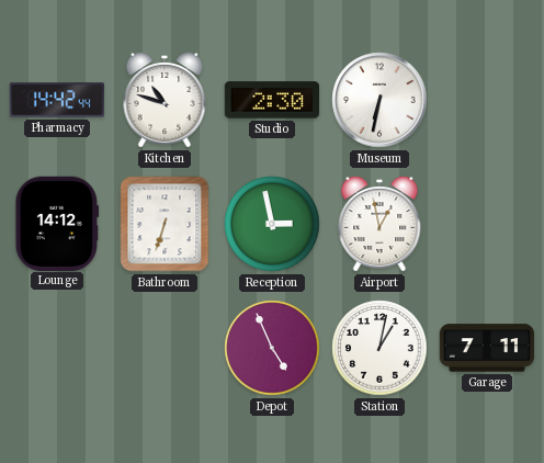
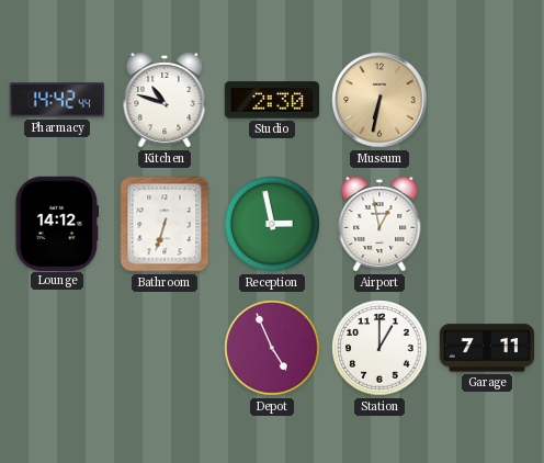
Museum dial: white -> champagne (379, 100)
Station: 1:02 -> 1:00 (379, 348)
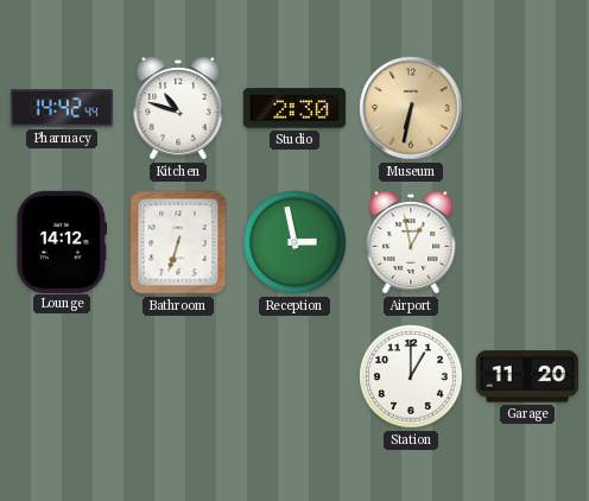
Depot: 4:56 -> none (272, 348)
Garage: 7:11 -> 11:20 (527, 376)
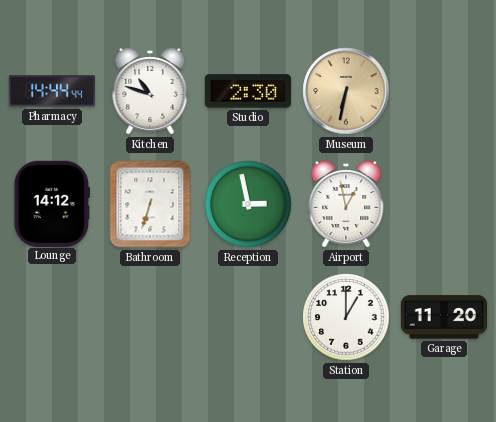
Pharmacy: 14:42 -> 14:44 (52, 91)
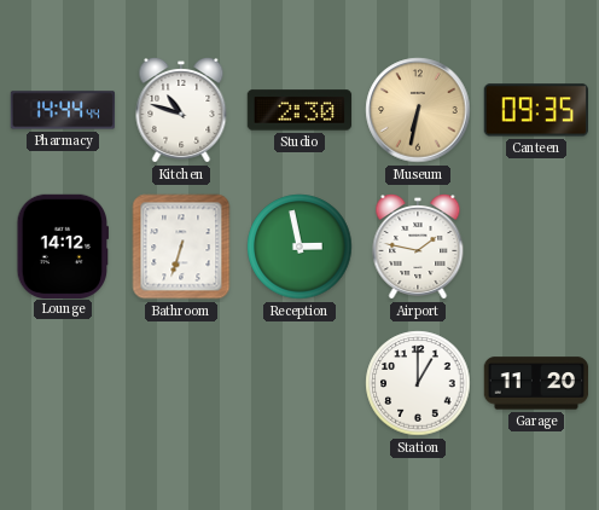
Canteen: none -> 09:35 (535, 110)
Airport: 12:58 -> 1:47 (418, 248)
